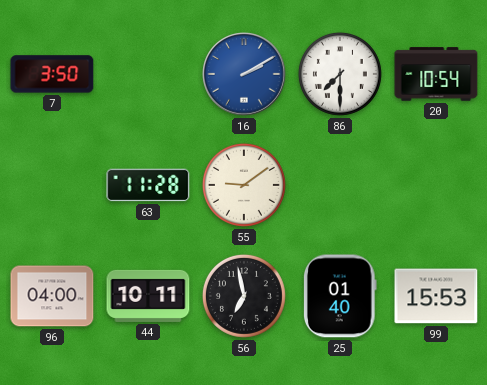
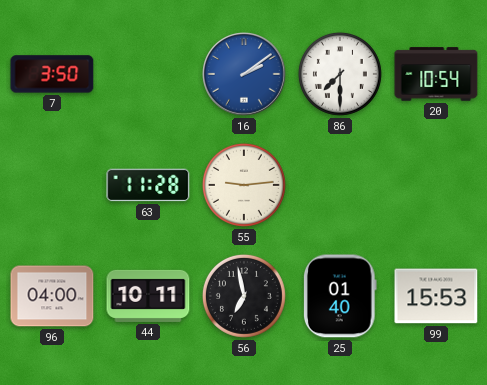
16: 2:10 -> 2:09 (245, 75)
55: 9:09 -> 9:14 (244, 185)
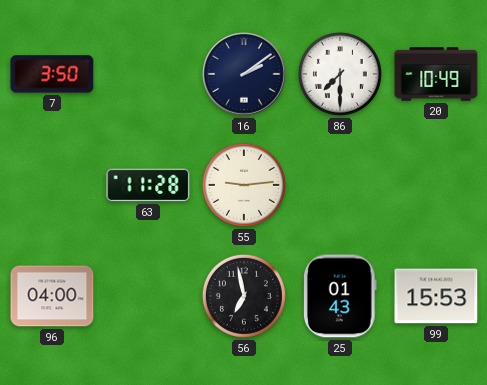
16 dial: blue -> navy (245, 75)
20: 10:54 -> 10:49 (436, 74)
44: 10:11 -> none (148, 296)
25: 01:40 -> 01:43 (340, 296)
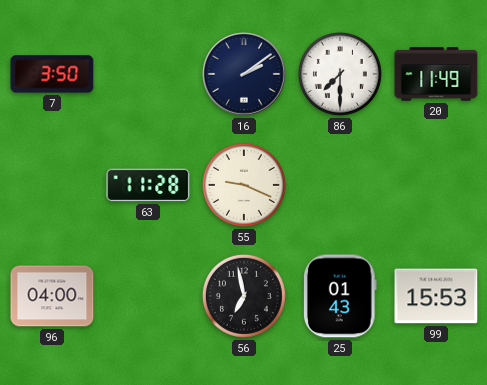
20: 10:49 -> 11:49 (436, 74)
55: 9:14 -> 9:19 (244, 185)
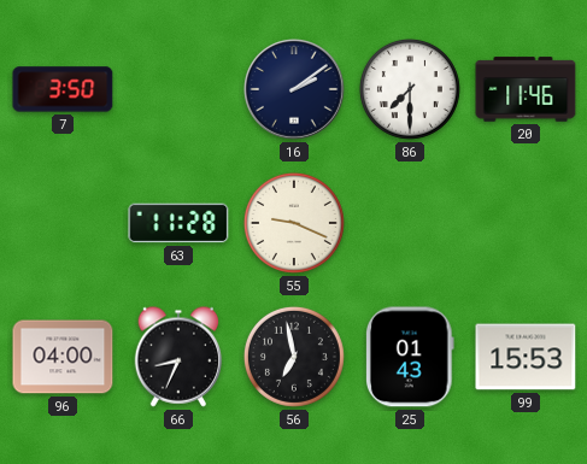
20: 11:49 -> 11:46 (526, 89)
66: none -> 8:34 (178, 357)
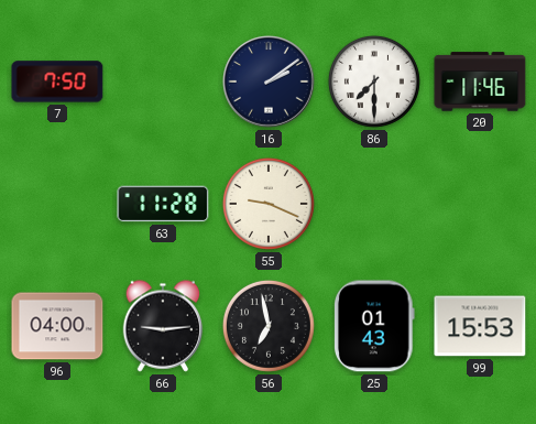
7: 3:50 -> 7:50 (57, 81)
66: 8:34 -> 9:14 (163, 326)
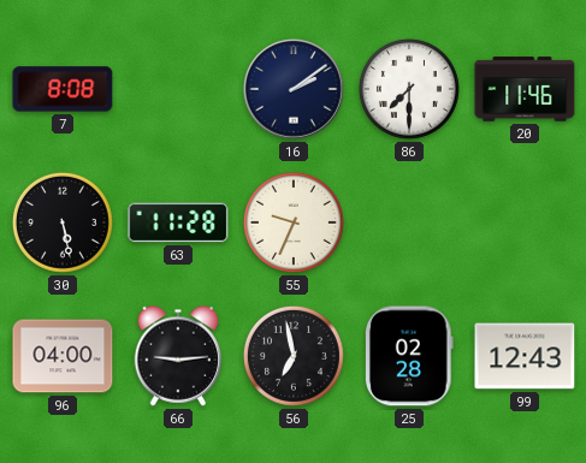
7: 7:50 -> 8:08 (63, 89)
30: none -> 5:28 (63, 222)
55: 9:19 -> 9:34 (294, 222)
25: 01:43 -> 02:28 (409, 356)
99: 15:53 -> 12:43 (525, 356)
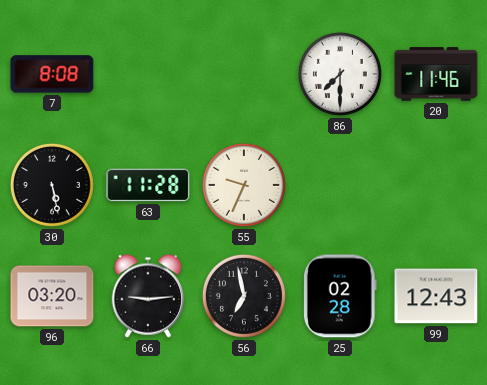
16: 2:09 -> none (295, 90)
96: 04:00 -> 03:20 (52, 296)
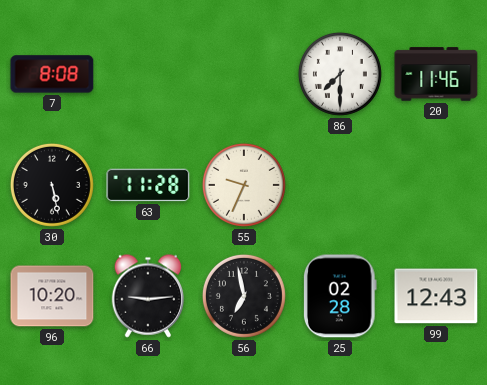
96: 03:20 -> 10:20 (52, 296)
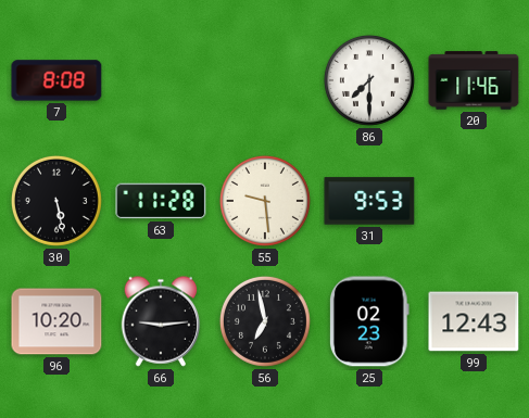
55: 9:34 -> 9:29 (265, 201)
31: none -> 9:53 (369, 201)
25: 02:28 -> 02:23 (369, 321)
